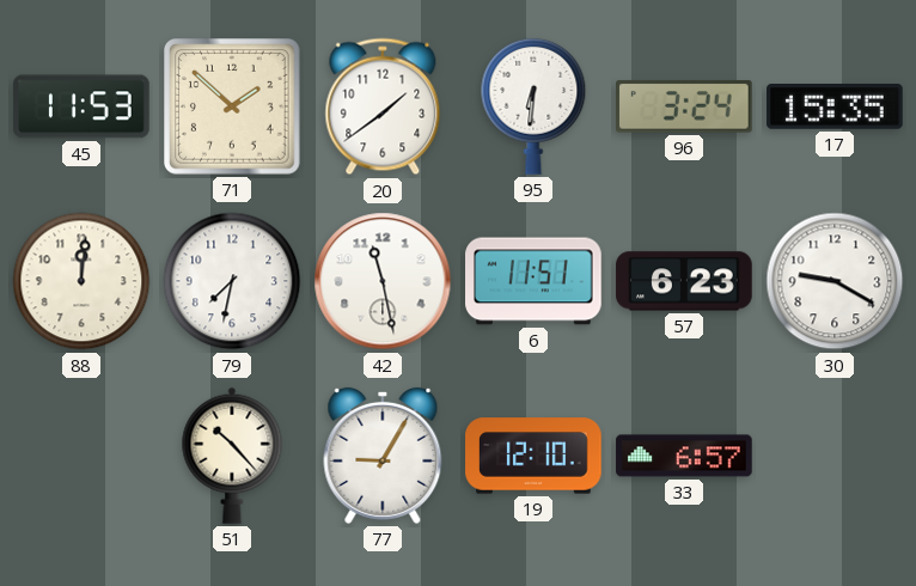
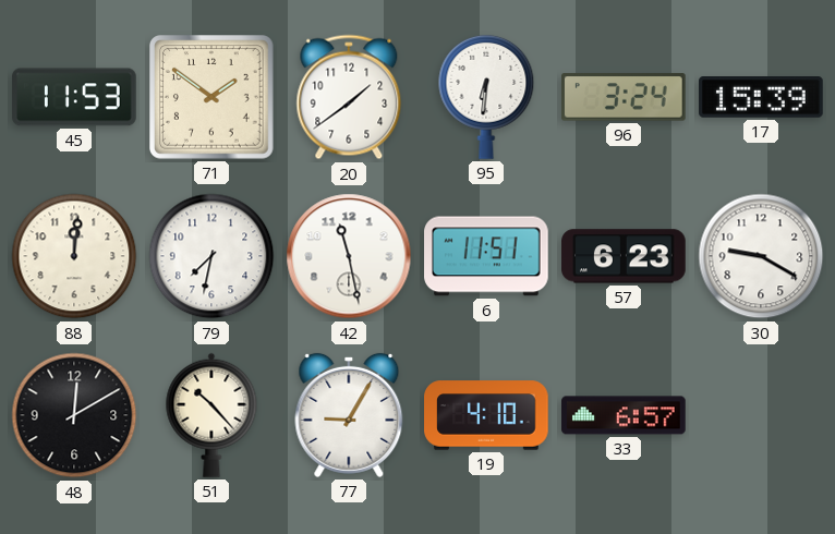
71: 1:52 -> 1:51 (213, 98)
17: 15:35 -> 15:39 (761, 98)
48: none -> 12:10 (74, 415)
19: 12:10 -> 4:10 (486, 415)
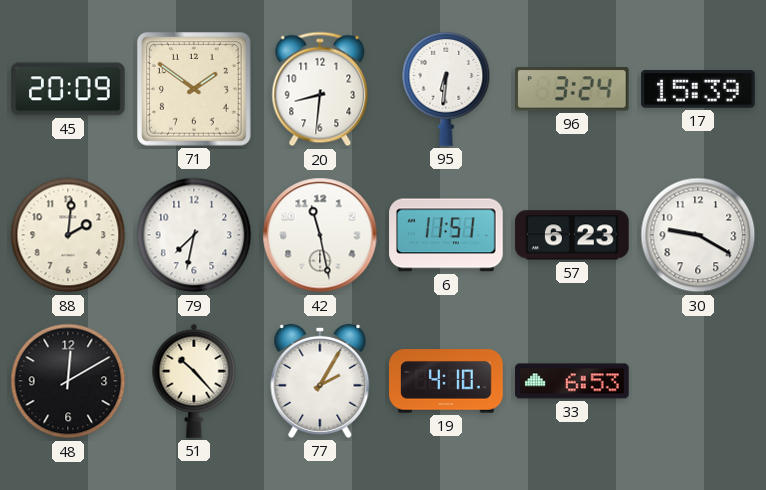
45: 11:53 -> 20:09 (68, 89)
20: 1:39 -> 8:31 (320, 89)
88: 12:01 -> 2:01 (68, 235)
77: 9:05 -> 2:05 (320, 381)
33: 6:57 -> 6:53 (572, 381)
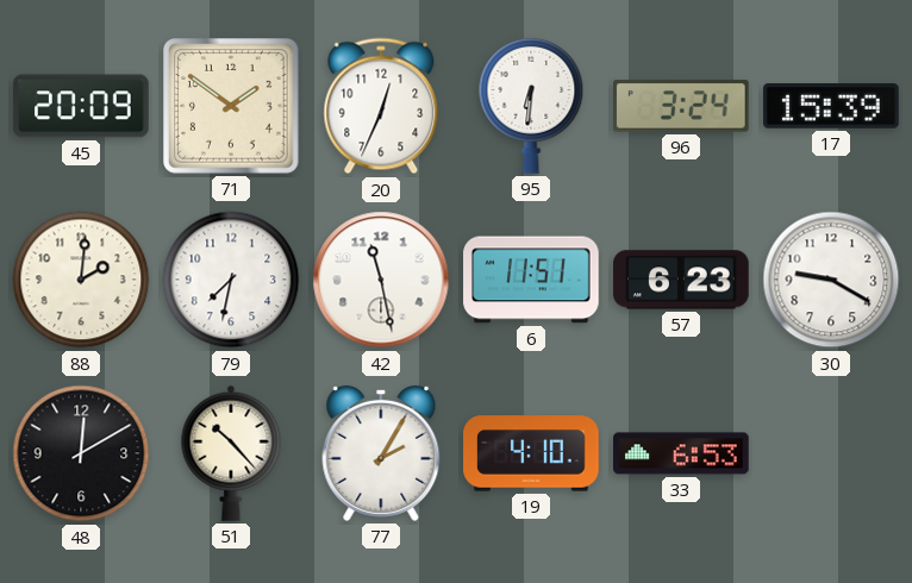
20: 8:31 -> 12:34 (381, 106)
